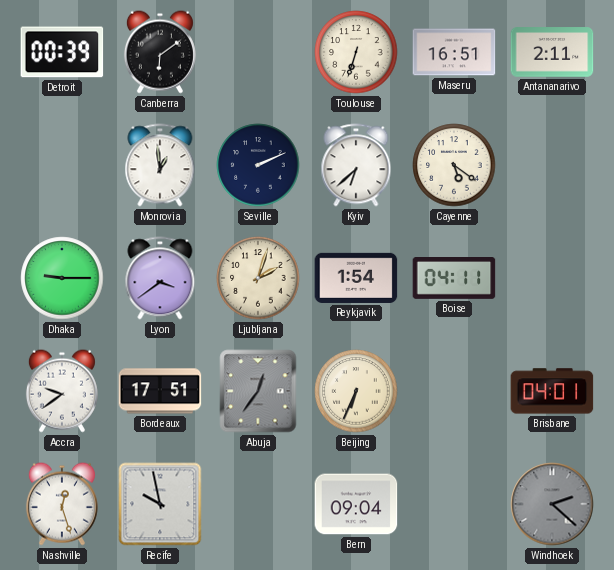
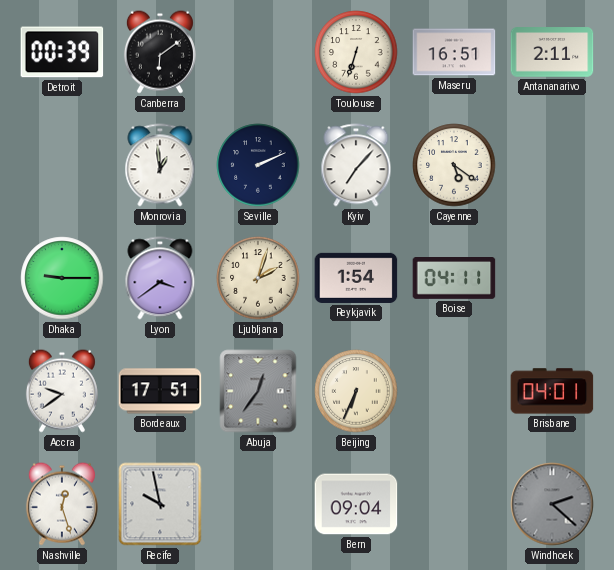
Kyiv: 6:38 -> 7:07 (356, 165)
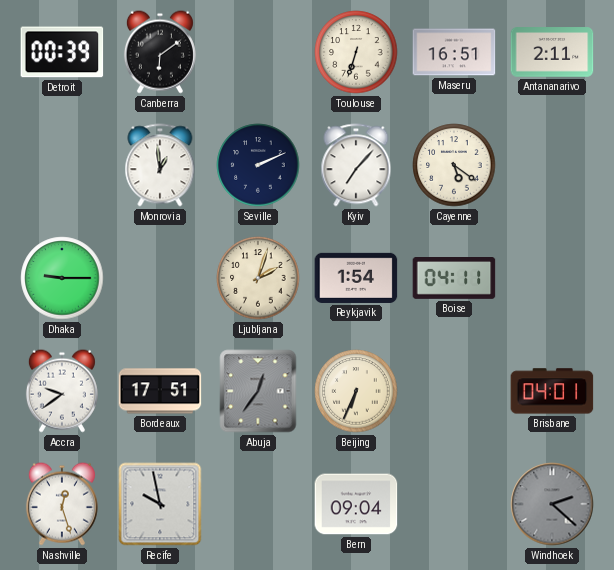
Lyon: 3:39 -> none (160, 278)
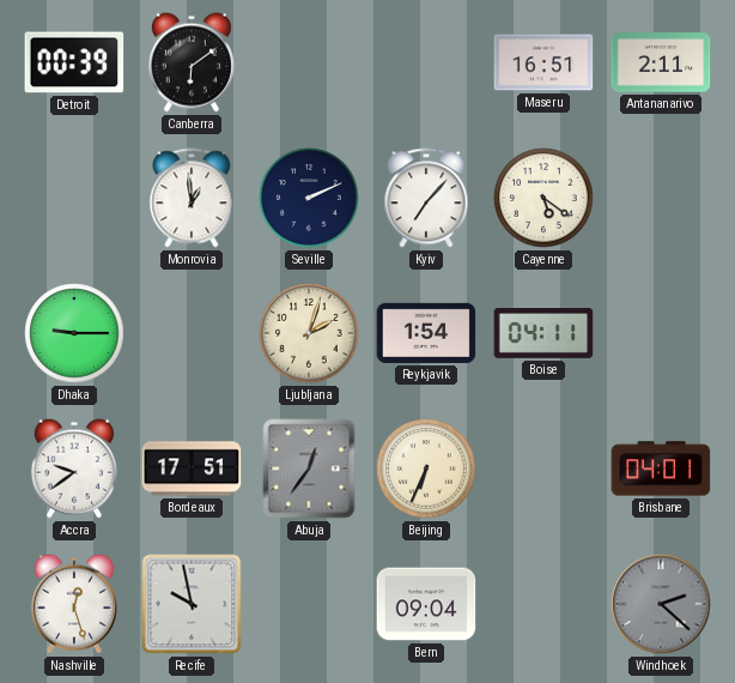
Toulouse: 6:33 -> none (356, 52)
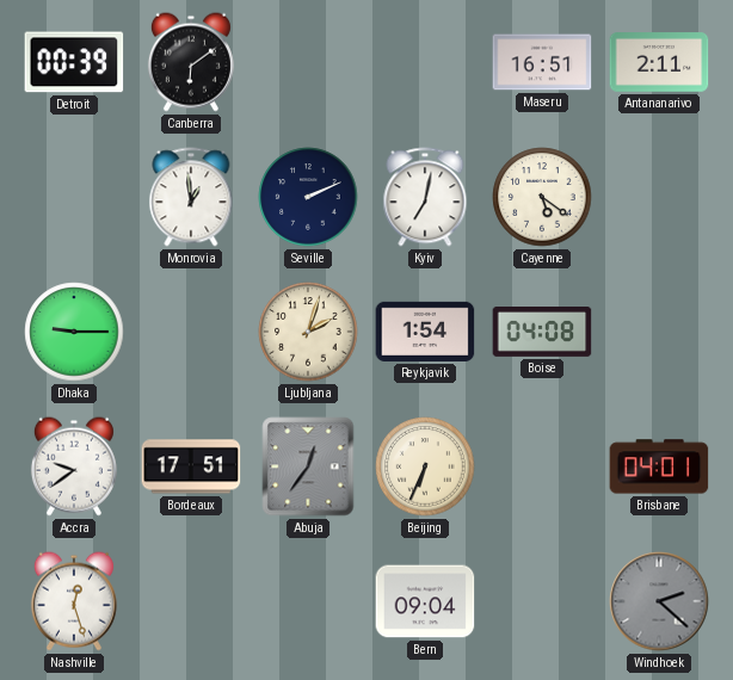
Kyiv: 7:07 -> 7:02 (425, 197)
Boise: 04:11 -> 04:08 (542, 333)
Recife: 9:58 -> none (192, 604)
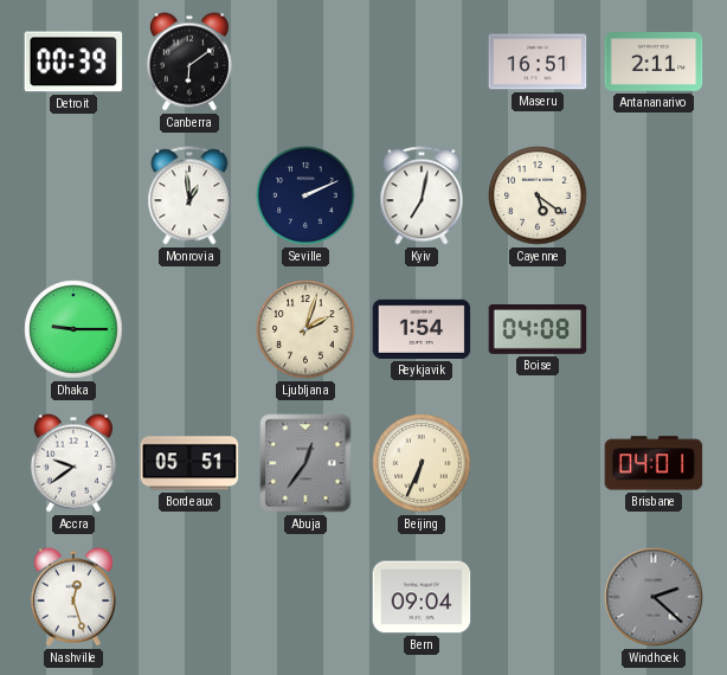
Bordeaux: 17:51 -> 05:51 (189, 463)
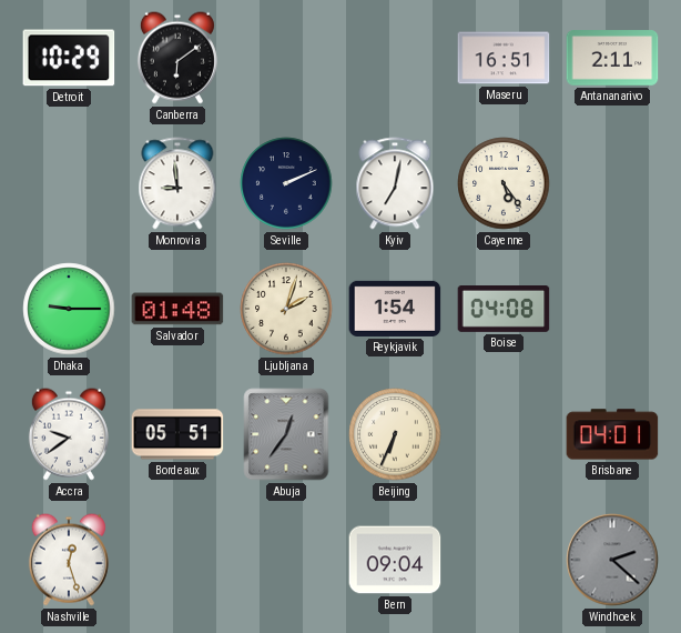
Detroit: 00:39 -> 10:29 (69, 58)
Monrovia: 12:59 -> 8:59 (177, 183)
Cayenne: 5:21 -> 5:24 (504, 183)
Salvador: none -> 01:48 (177, 309)
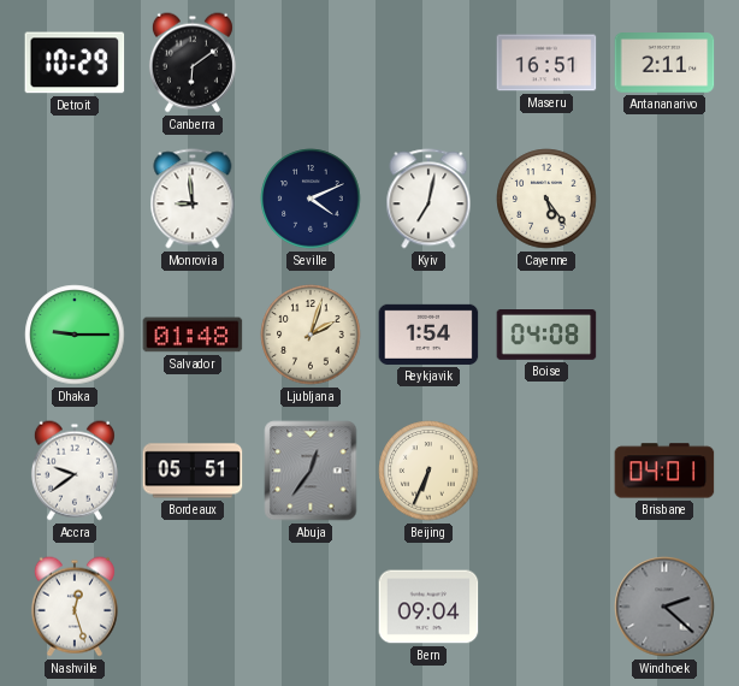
Seville: 2:11 -> 4:11 (311, 199)
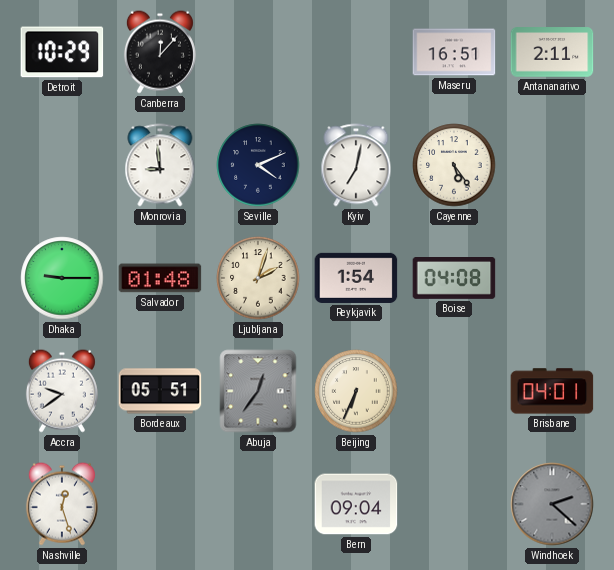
Canberra: 6:09 -> 12:07 (160, 52)
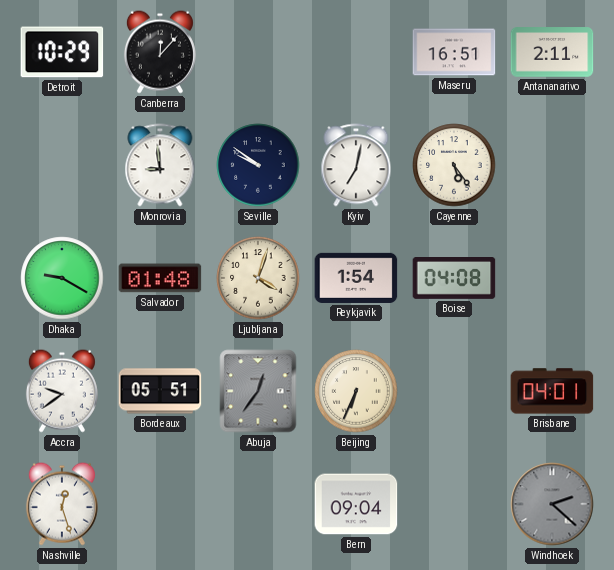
Seville: 4:11 -> 9:51 (258, 165)
Dhaka: 9:15 -> 9:20 (62, 278)
Ljubljana: 2:03 -> 4:03 (258, 278)
